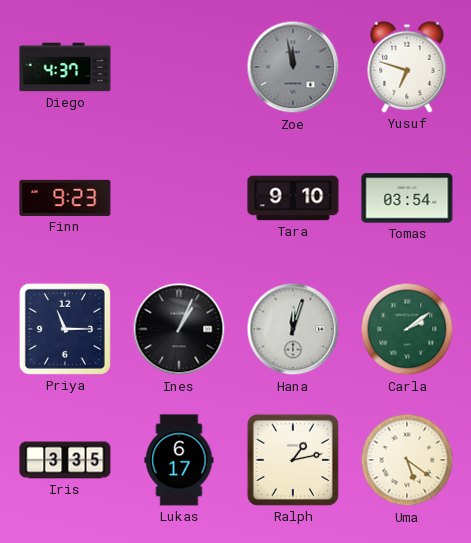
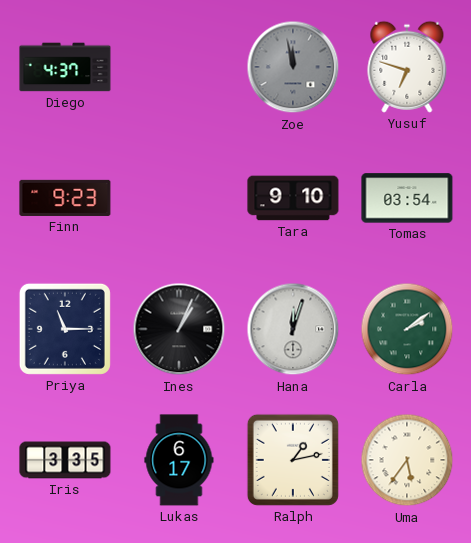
Uma: 5:21 -> 5:36 (407, 460)
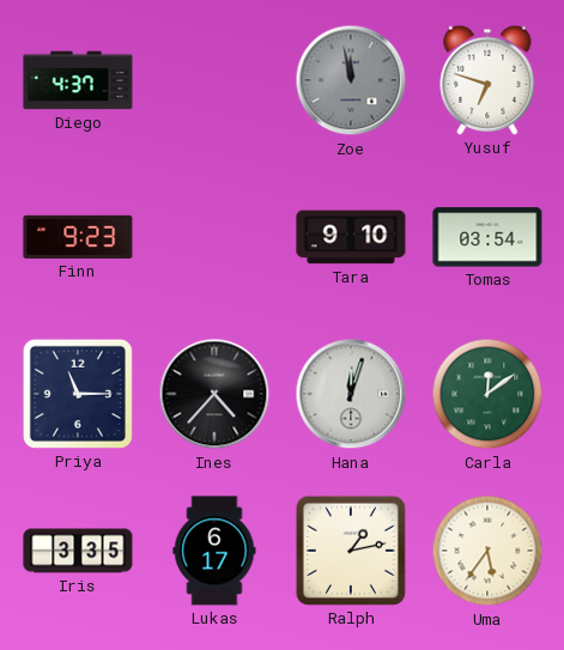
Ines: 1:04 -> 4:37 (214, 394)
Carla: 2:09 -> 12:09 (487, 394)
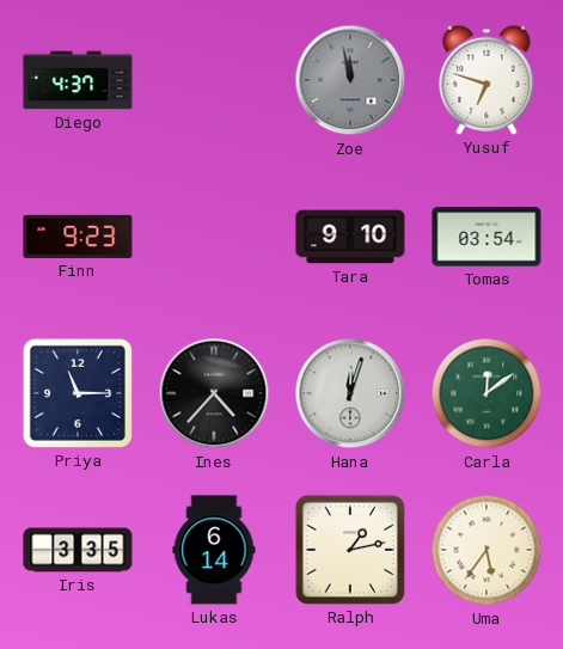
Lukas: 6:17 -> 6:14 (214, 550)
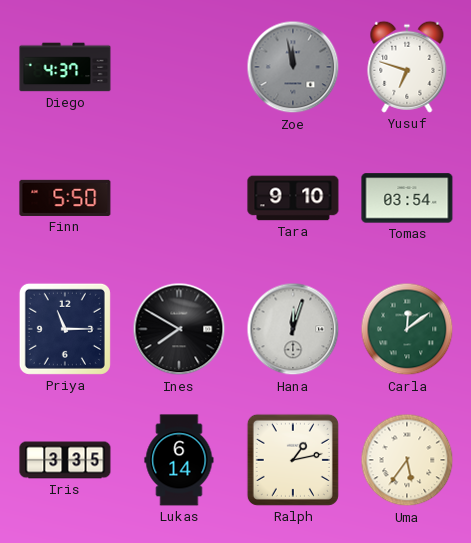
Finn: 9:23 -> 5:50 (65, 198)
Ines: 4:37 -> 7:50 (179, 329)
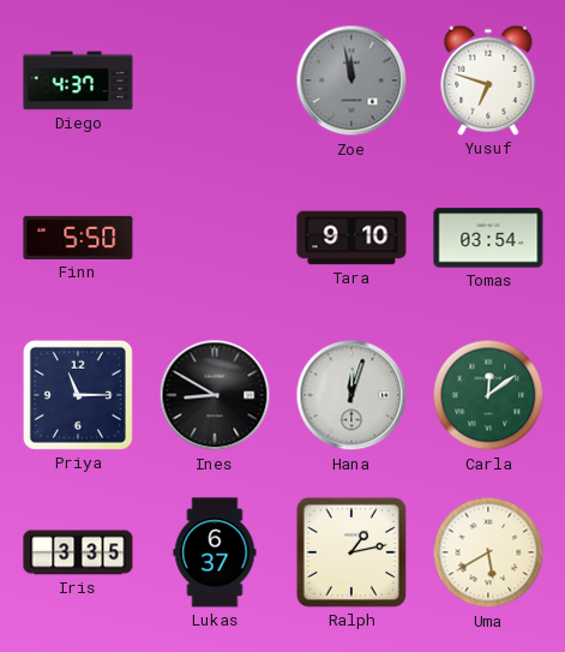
Ines: 7:50 -> 8:50 (215, 395)
Lukas: 6:14 -> 6:37 (215, 552)
Uma: 5:36 -> 5:40 (488, 552)
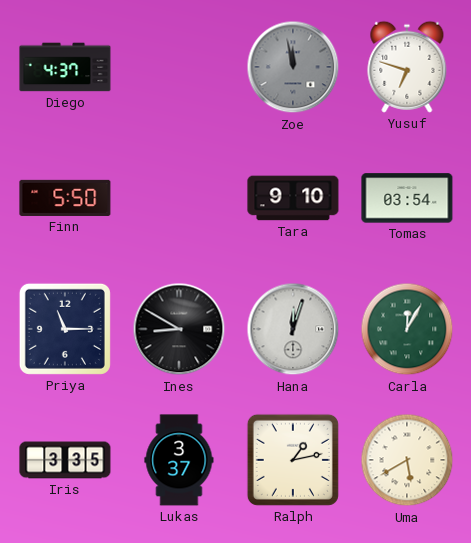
Carla: 12:09 -> 12:05 (407, 329)
Lukas: 6:37 -> 3:37 (179, 460)
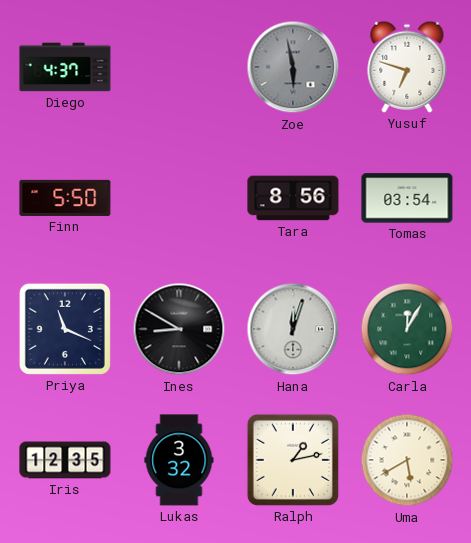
Zoe: 11:58 -> 5:58 (293, 67)
Tara: 9:10 -> 8:56 (293, 198)
Priya: 11:15 -> 11:19 (65, 329)
Iris: 3:35 -> 12:35 (65, 460)
Lukas: 3:37 -> 3:32 (179, 460)
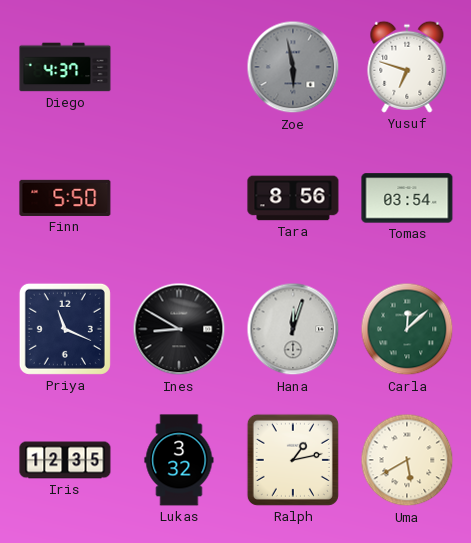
Carla: 12:05 -> 12:08 (407, 329)
